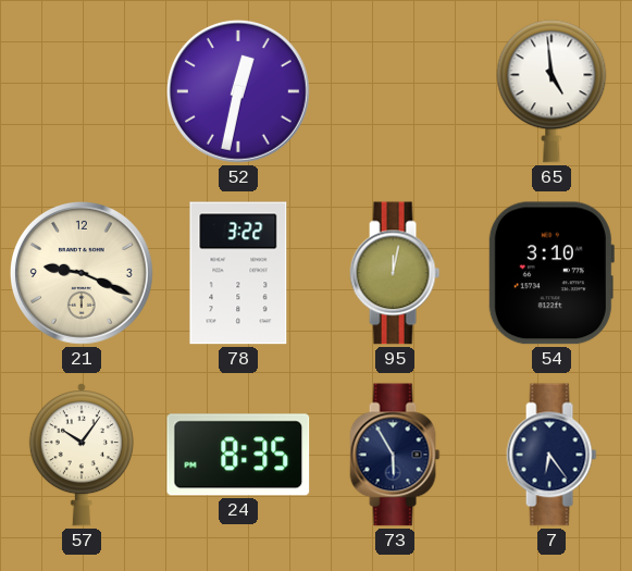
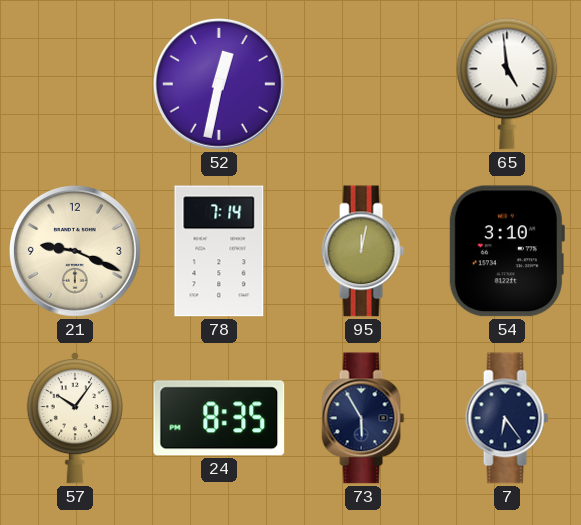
78: 3:22 -> 7:14 (219, 251)
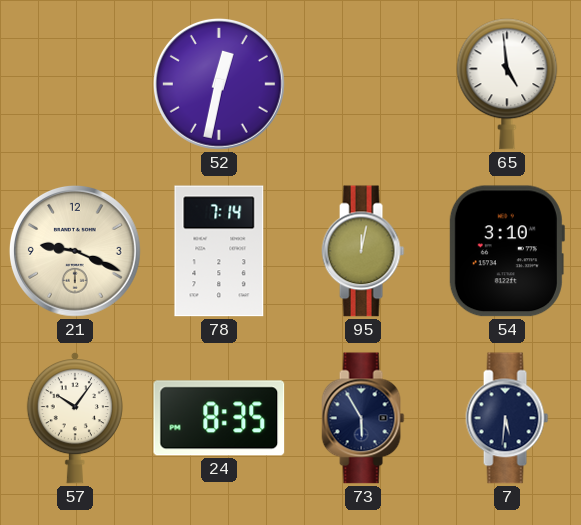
7: 6:24 -> 5:31 (507, 418)
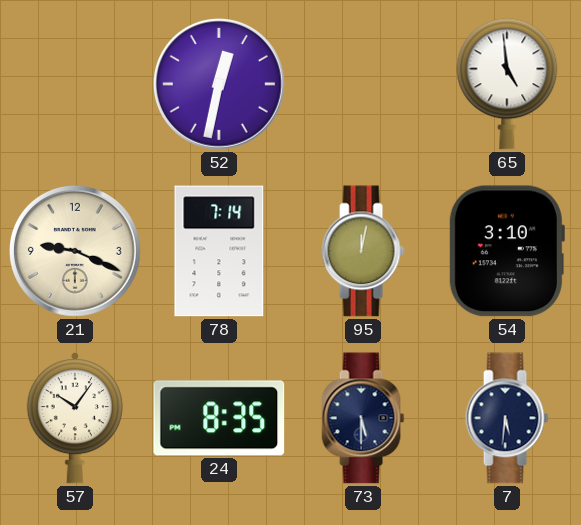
73: 5:55 -> 5:30 (363, 418)
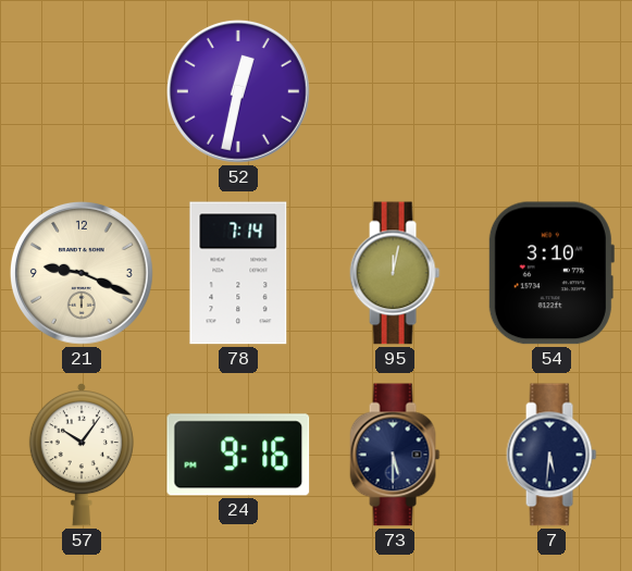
65: 4:59 -> none (507, 84)
24: 8:35 -> 9:16 (238, 455)
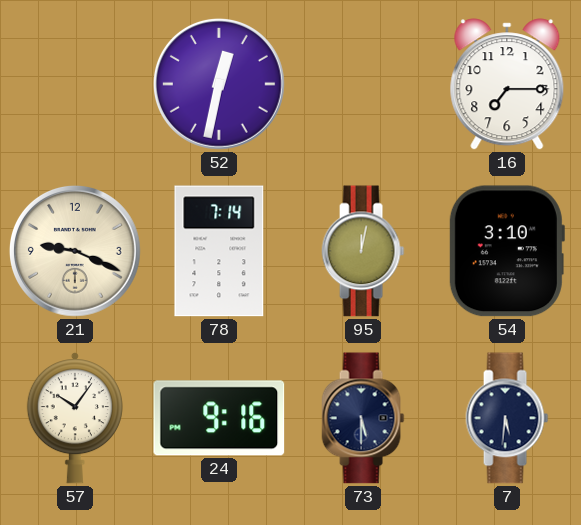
16: none -> 7:15 (507, 84)
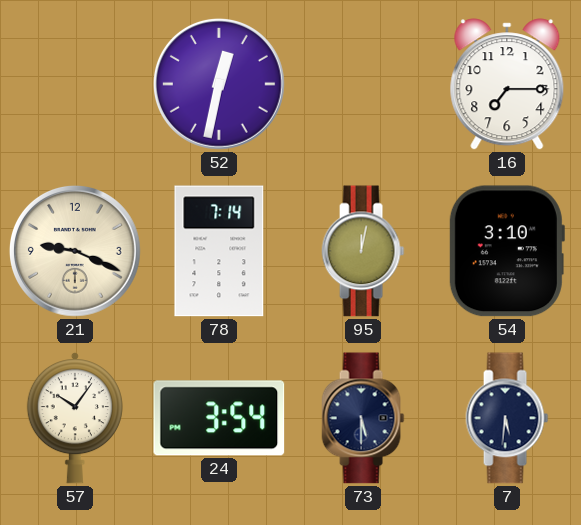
24: 9:16 -> 3:54 (219, 418)
